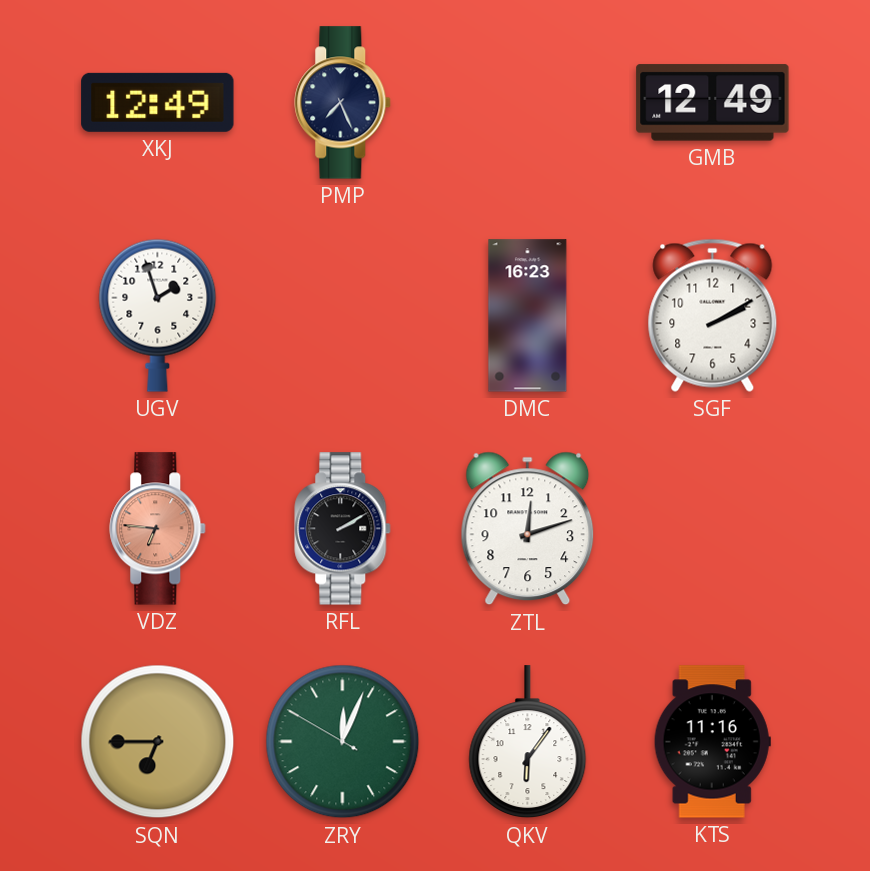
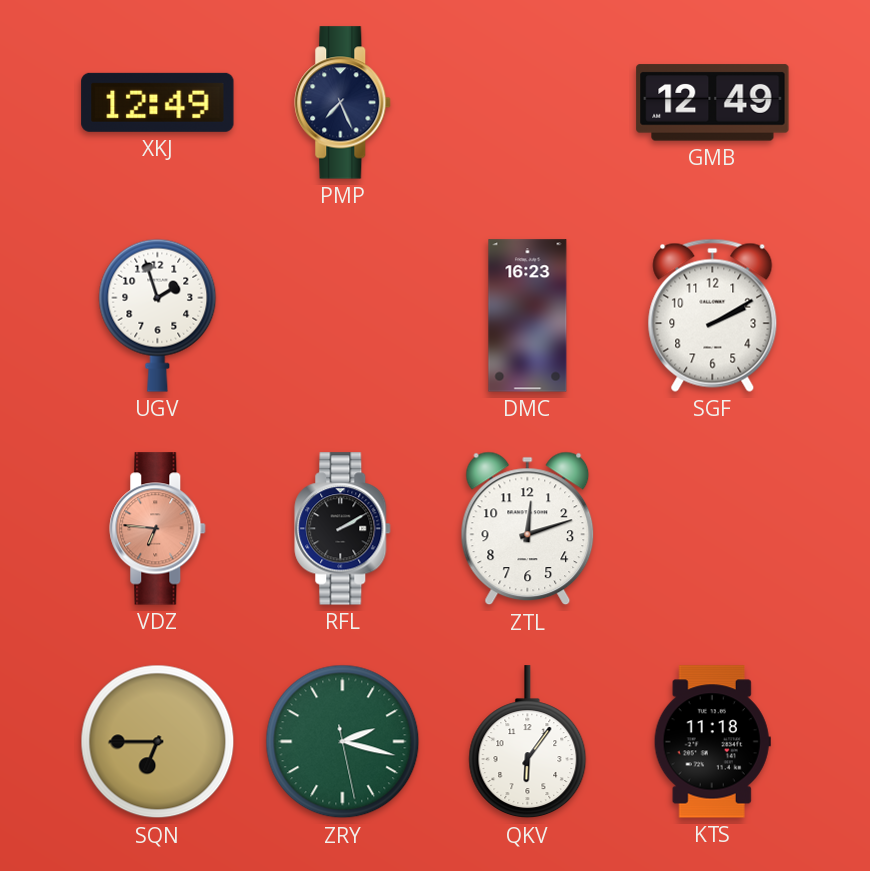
ZRY: 12:03 -> 2:17 (343, 742)
KTS: 11:16 -> 11:18 (712, 742)
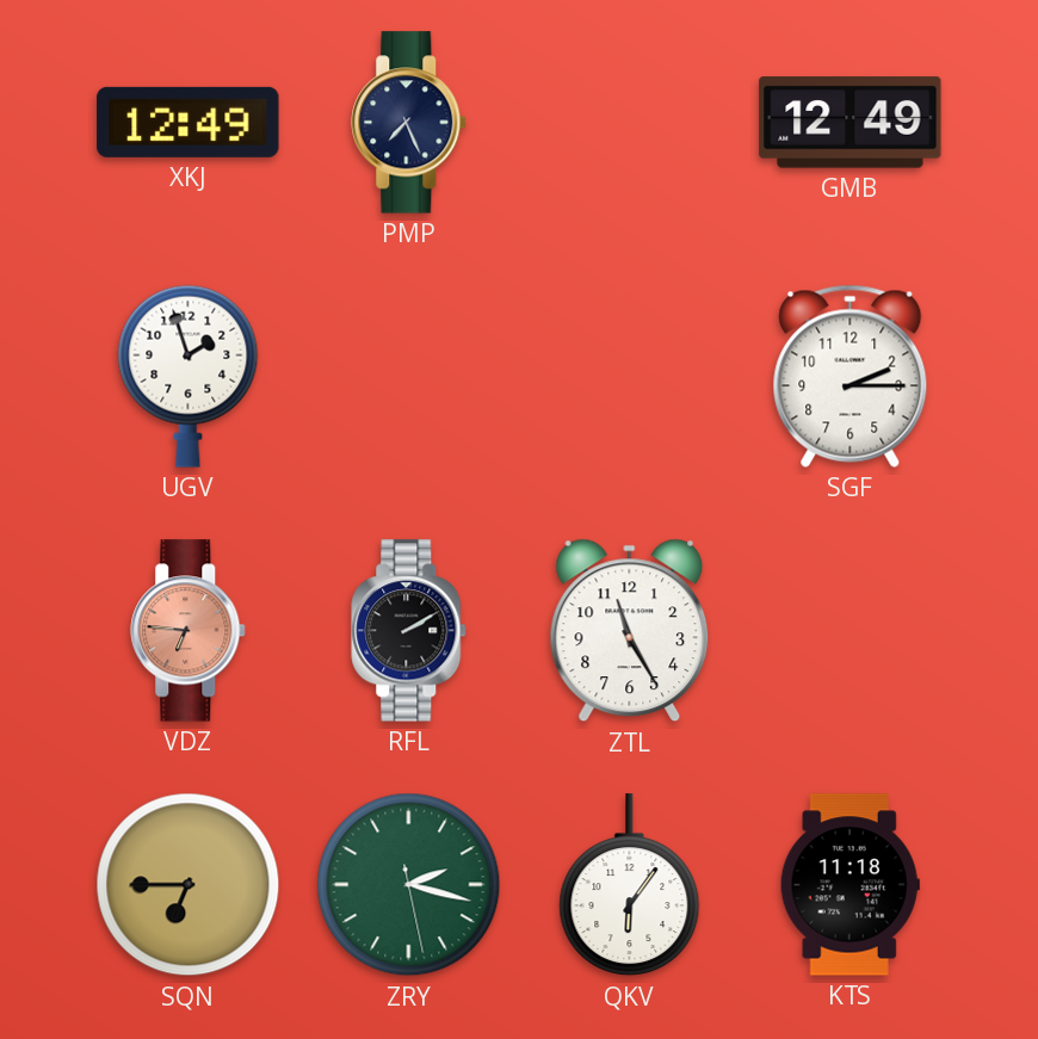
DMC: 16:23 -> none (528, 316)
SGF: 2:10 -> 2:15 (851, 376)
ZTL: 12:12 -> 11:25 (630, 631)
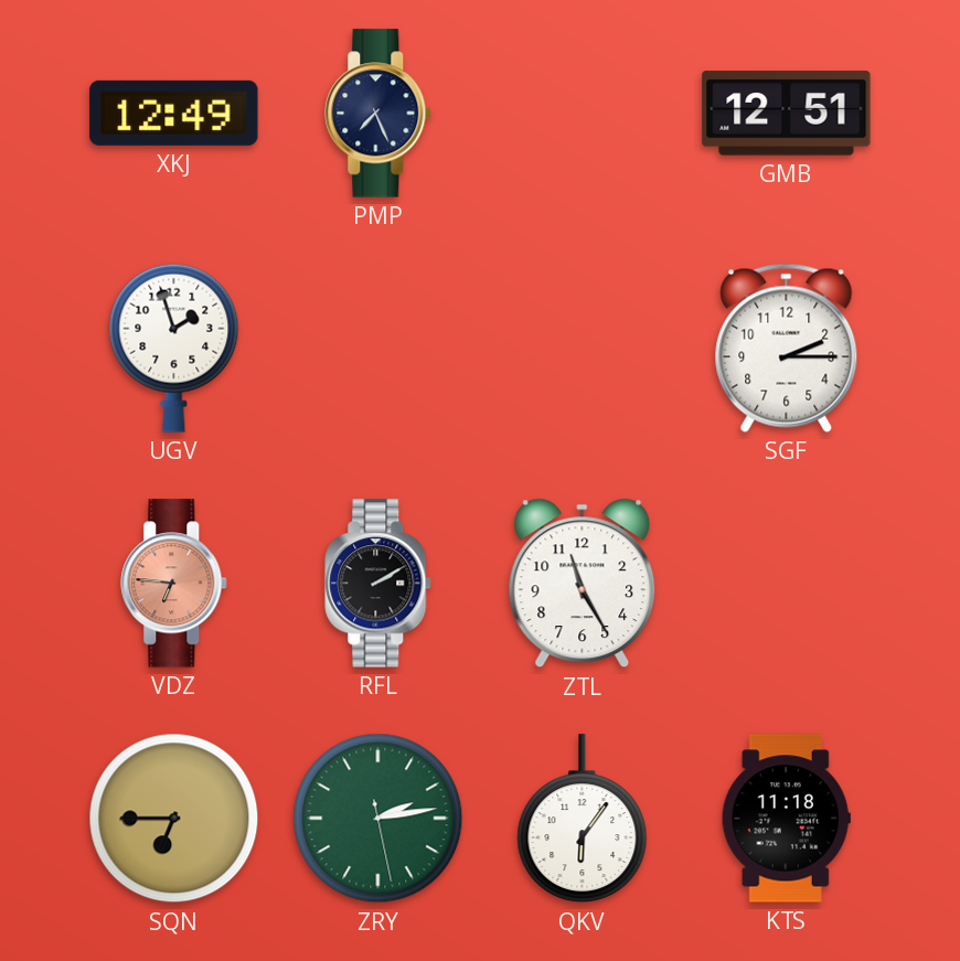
GMB: 12:49 -> 12:51 (787, 114)
ZRY: 2:17 -> 2:13 (378, 819)
